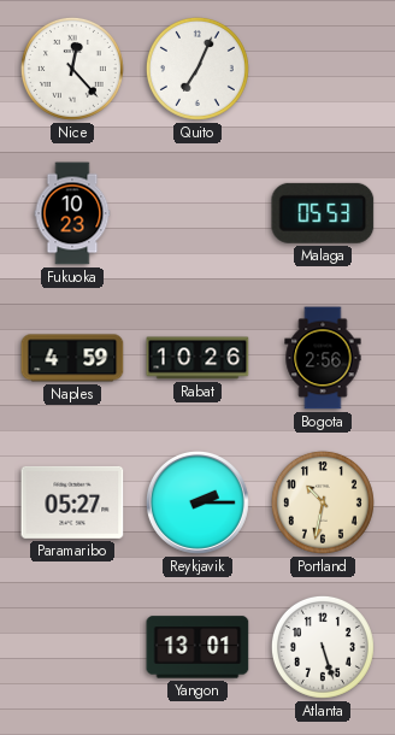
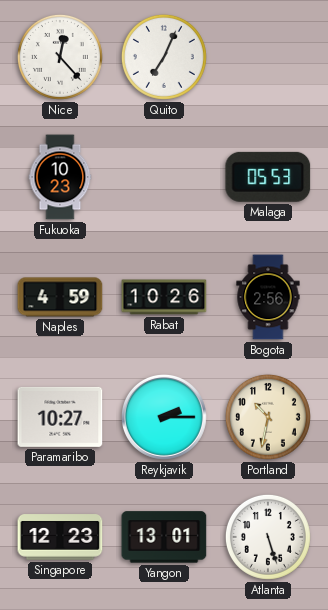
Paramaribo: 05:27 -> 10:27 (60, 417)
Singapore: none -> 12:23 (60, 537)
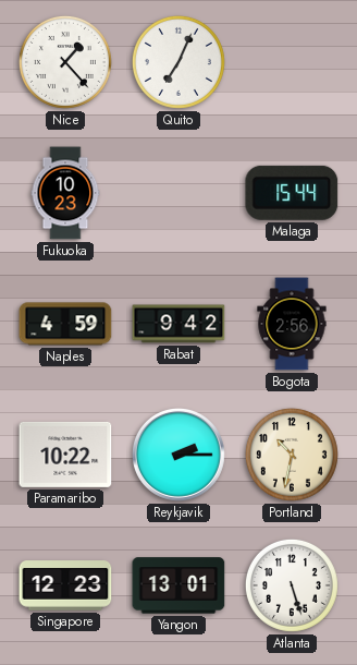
Nice: 12:23 -> 1:23 (65, 62)
Malaga: 05:53 -> 15:44 (292, 193)
Rabat: 10:26 -> 9:42 (178, 324)
Paramaribo: 10:27 -> 10:22 (65, 455)
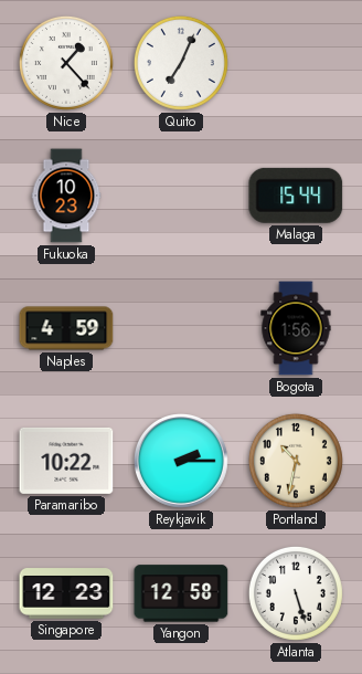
Rabat: 9:42 -> none (178, 324)
Bogota: 2:56 -> 1:56 (296, 328)
Yangon: 13:01 -> 12:58 (181, 593)
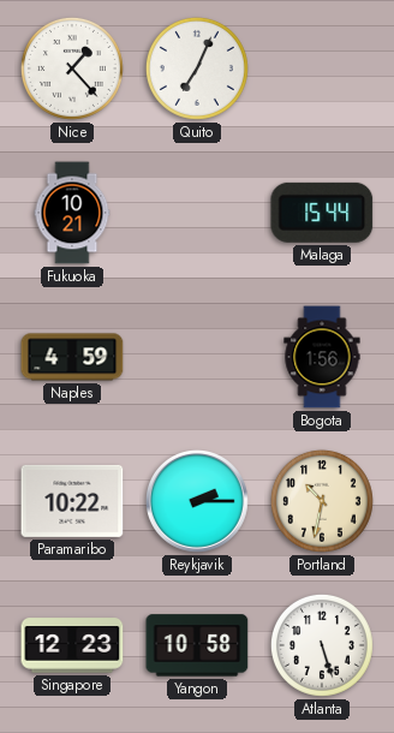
Fukuoka: 10:23 -> 10:21 (72, 213)
Yangon: 12:58 -> 10:58 (197, 645)
